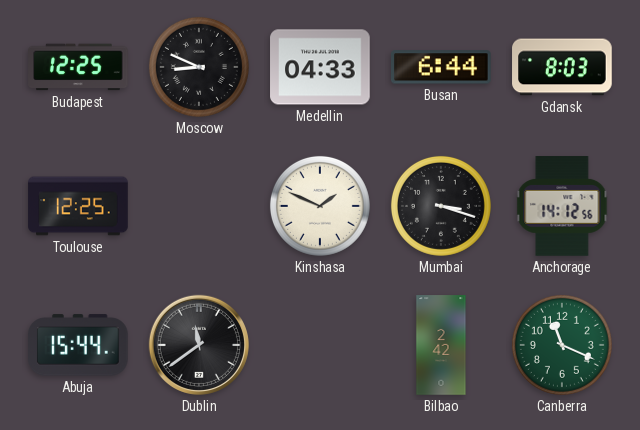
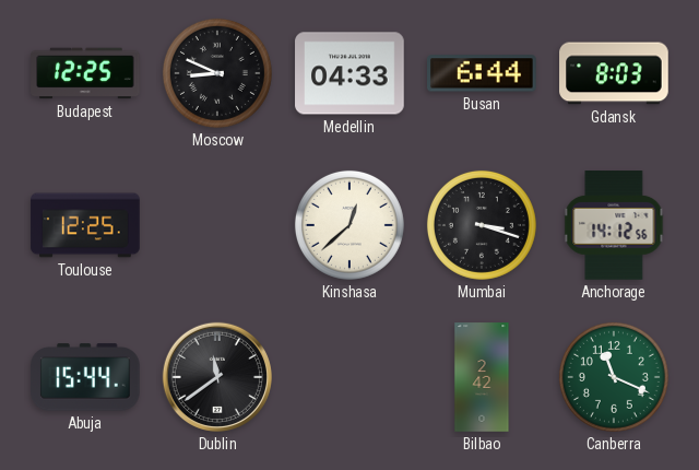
Kinshasa: 1:49 -> 12:38 (349, 225)
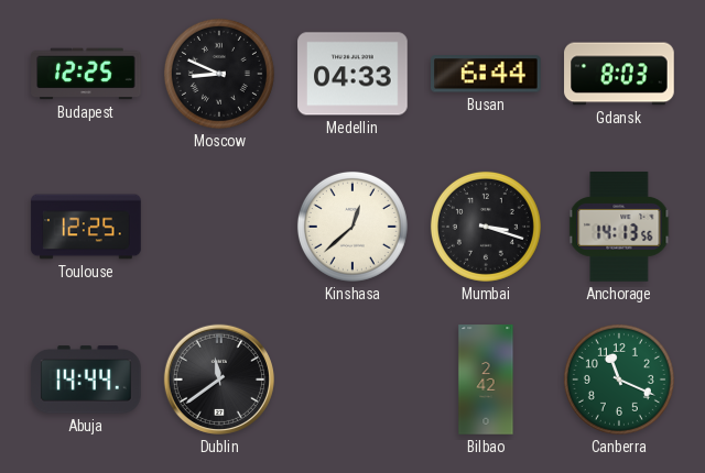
Anchorage: 14:12 -> 14:13 (619, 227)
Abuja: 15:44 -> 14:44 (86, 380)
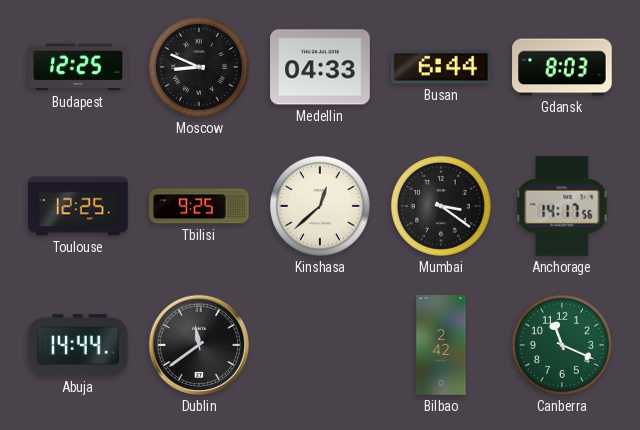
Tbilisi: none -> 9:25 (199, 206)
Mumbai: 3:18 -> 3:21 (441, 206)
Anchorage: 14:13 -> 14:17 (562, 206)
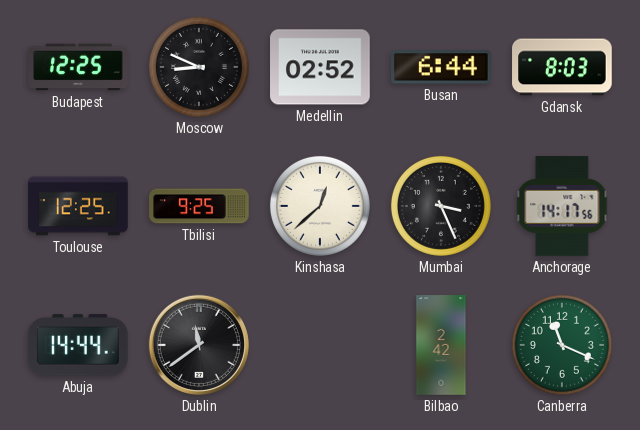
Medellin: 04:33 -> 02:52 (320, 67)
Mumbai: 3:21 -> 3:26 (441, 206)
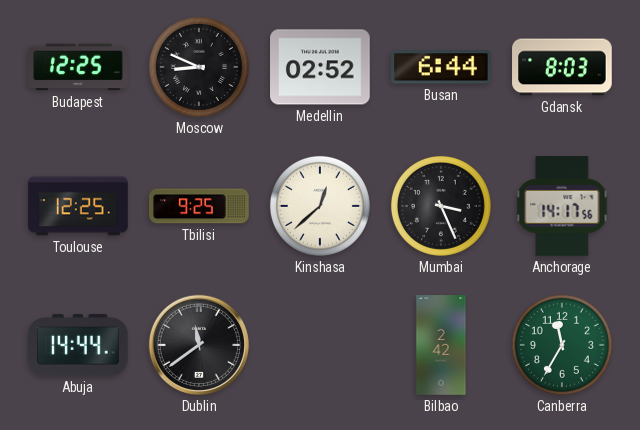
Canberra: 11:19 -> 11:35 (562, 345)
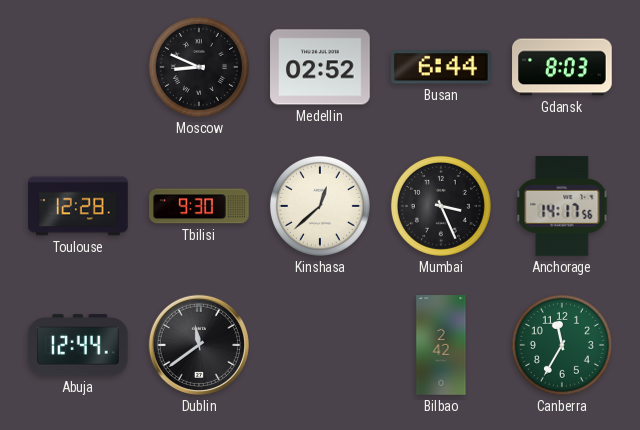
Budapest: 12:25 -> none (78, 67)
Toulouse: 12:25 -> 12:28 (78, 206)
Tbilisi: 9:25 -> 9:30 (199, 206)
Abuja: 14:44 -> 12:44 (78, 345)
